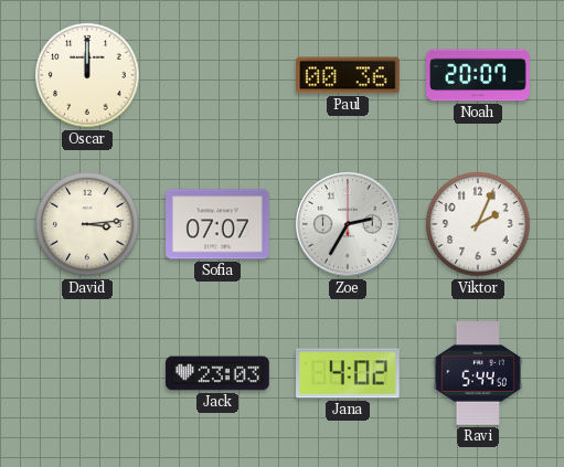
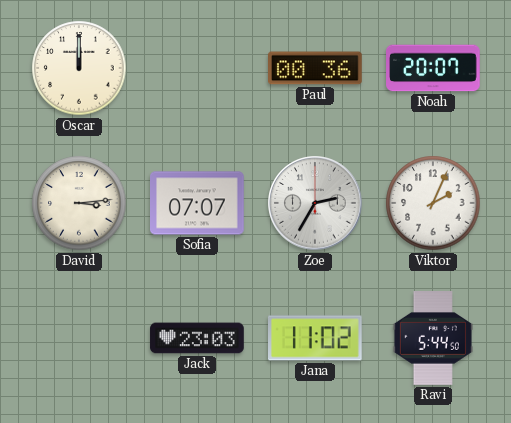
Jana: 4:02 -> 11:02 (316, 338)
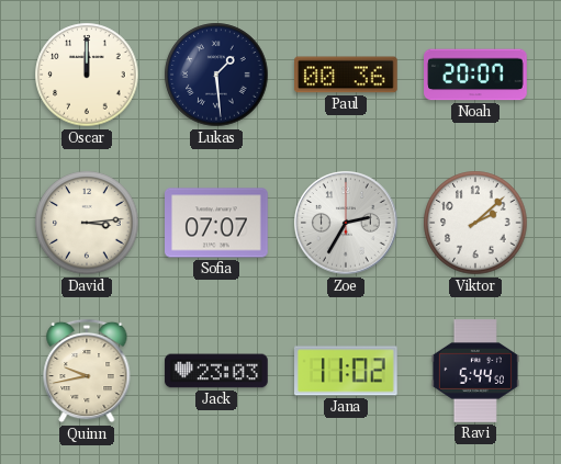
Lukas: none -> 1:29 (216, 75)
Viktor: 2:04 -> 2:08 (475, 223)
Quinn: none -> 9:43 (87, 371)
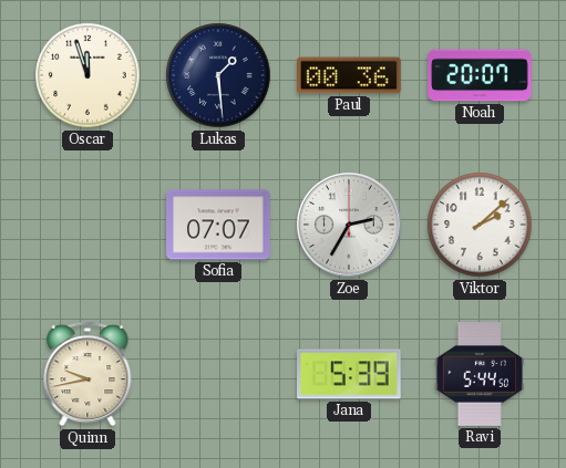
Oscar: 12:00 -> 11:57 (88, 75)
David: 3:14 -> none (87, 223)
Jack: 23:03 -> none (216, 371)
Jana: 11:02 -> 5:39 (350, 374)
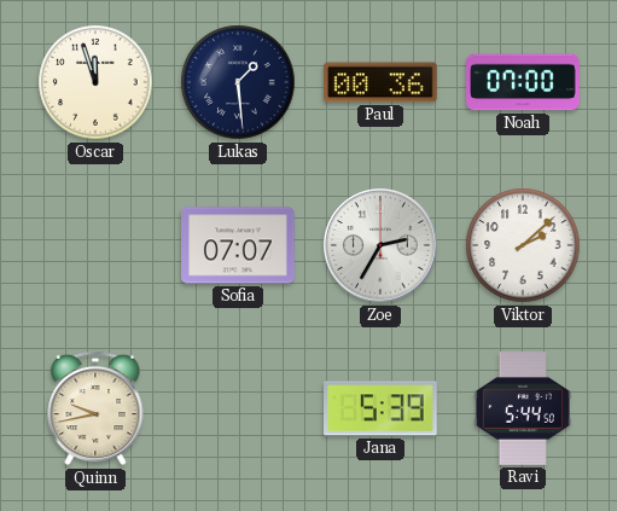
Noah: 20:07 -> 07:00 (523, 82)
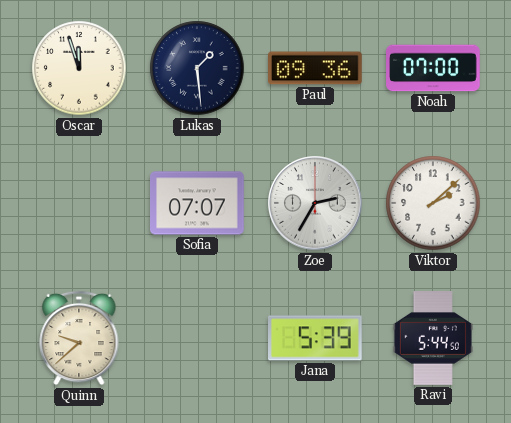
Paul: 00:36 -> 09:36 (316, 68)
Quinn: 9:43 -> 9:38 (79, 338)
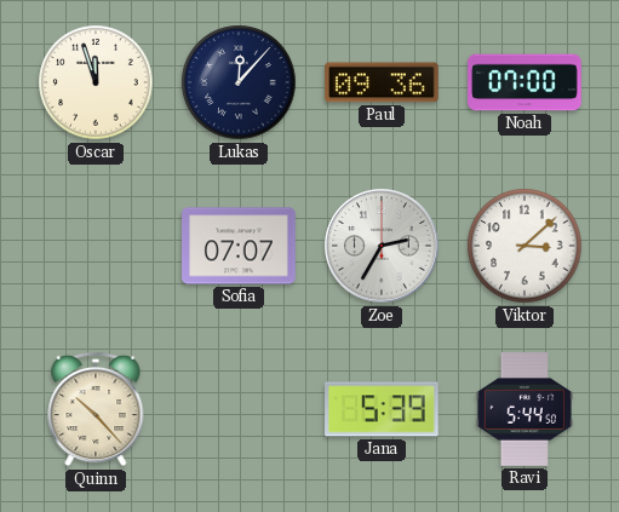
Lukas: 1:29 -> 12:07 (239, 82)
Viktor: 2:08 -> 3:08 (525, 246)
Quinn: 9:38 -> 10:23 (96, 409)
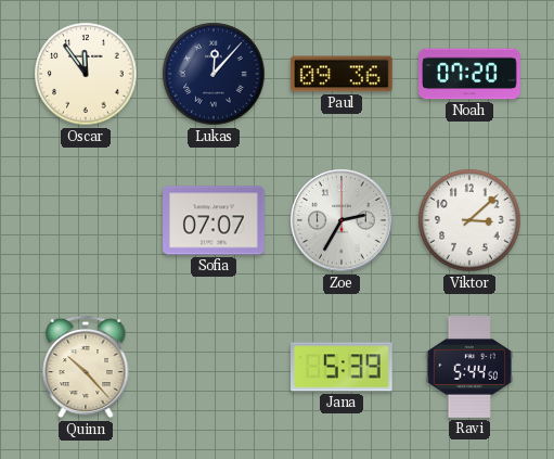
Oscar: 11:57 -> 11:54 (86, 74)
Noah: 07:00 -> 07:20 (469, 74)
